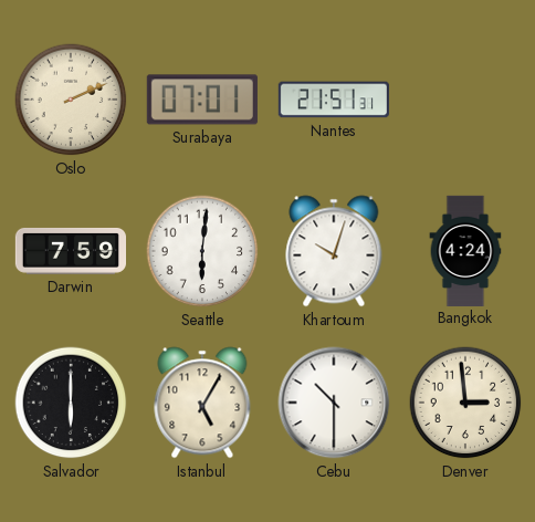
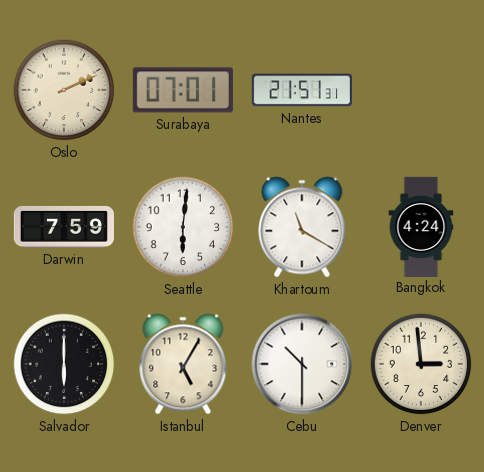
Khartoum: 10:03 -> 11:20 (302, 227)
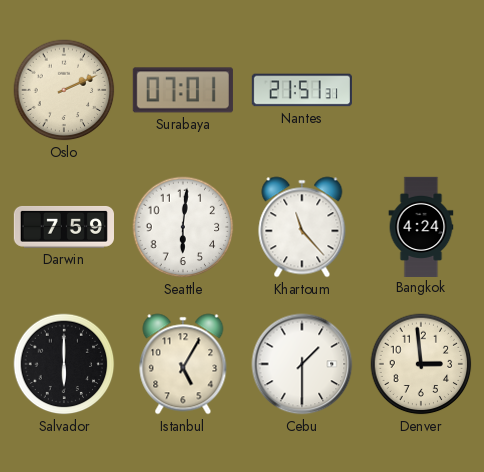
Khartoum: 11:20 -> 11:23 (302, 227)
Cebu: 10:30 -> 1:30 (302, 364)
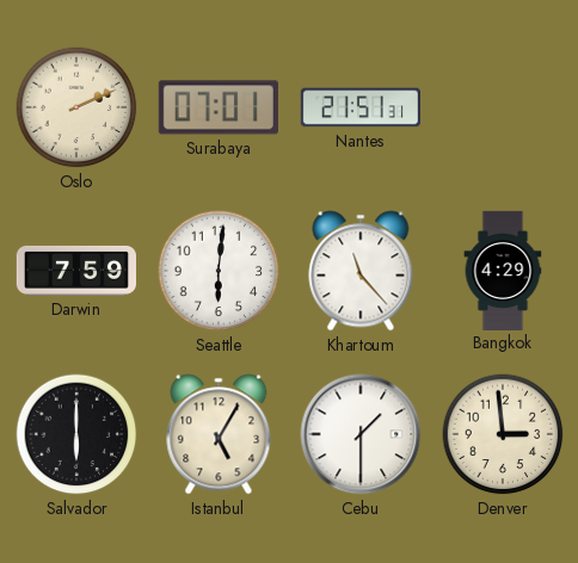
Bangkok: 4:24 -> 4:29 (503, 270)
